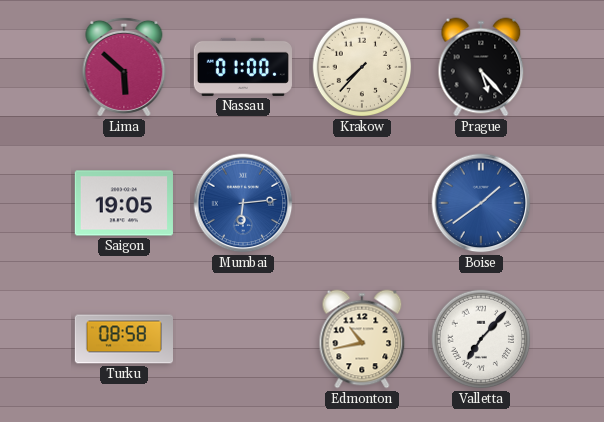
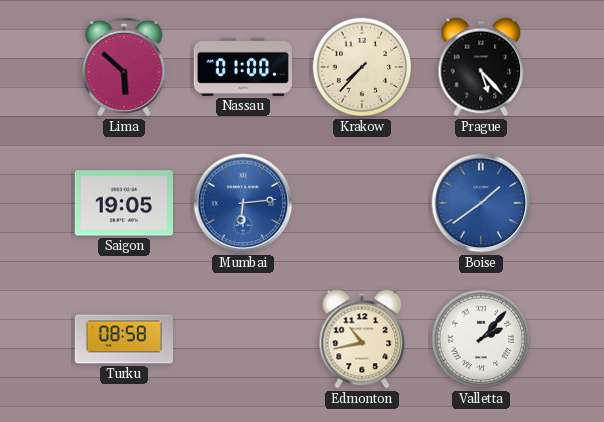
Valletta: 7:07 -> 2:07 (481, 339)
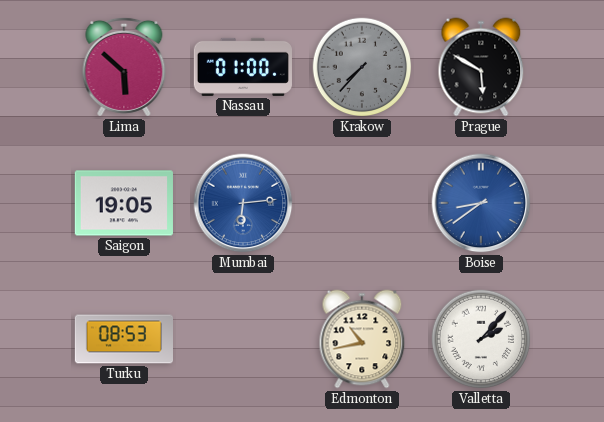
Krakow dial: cream -> grey (362, 67)
Prague: 5:23 -> 5:50 (481, 67)
Boise: 1:39 -> 8:39 (481, 203)
Turku: 08:58 -> 08:53 (123, 339)
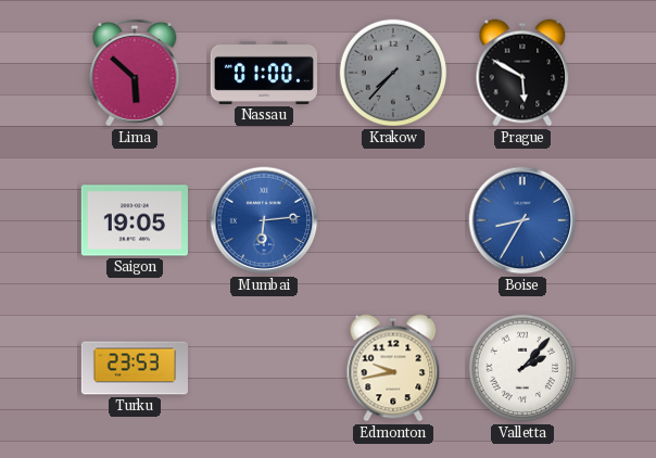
Boise: 8:39 -> 8:35 (522, 220)
Turku: 08:53 -> 23:53 (134, 368)
Edmonton: 10:43 -> 9:43 (393, 368)
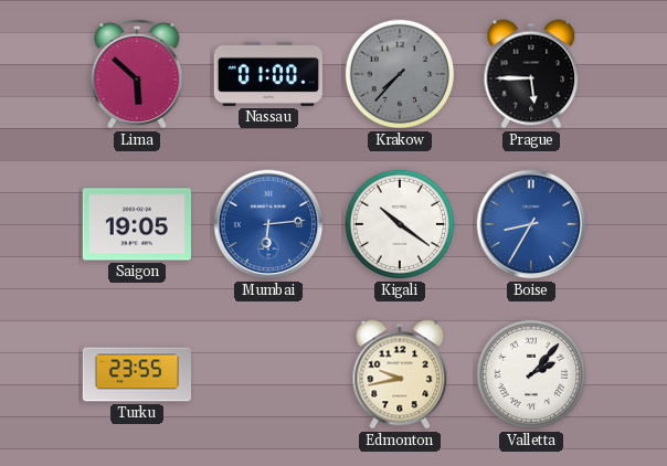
Prague: 5:50 -> 5:45 (531, 74)
Kigali: none -> 10:21 (400, 224)
Turku: 23:53 -> 23:55 (136, 374)
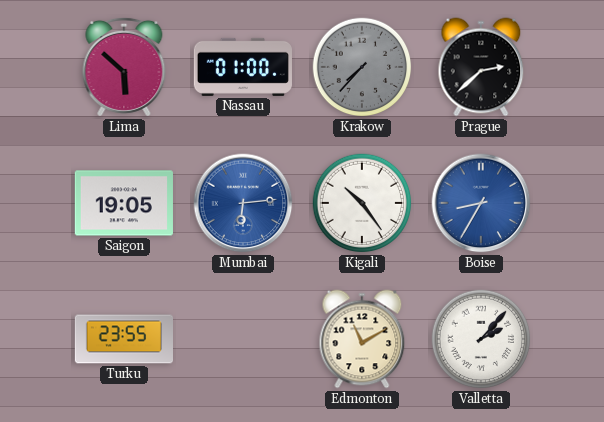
Prague: 5:45 -> 2:38 (481, 67)
Kigali: 10:21 -> 10:24 (362, 203)
Edmonton: 9:43 -> 11:10 (362, 339)
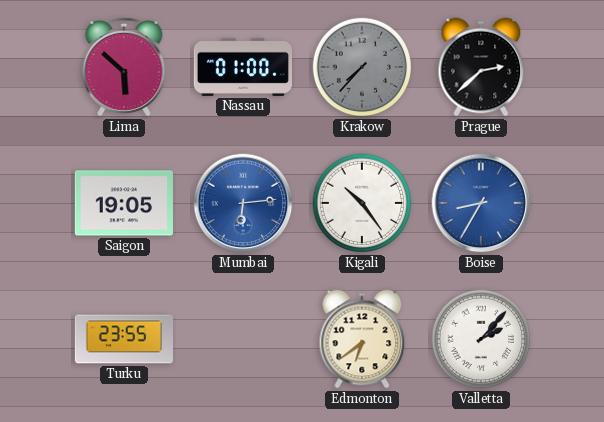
Edmonton: 11:10 -> 6:39 (362, 339)
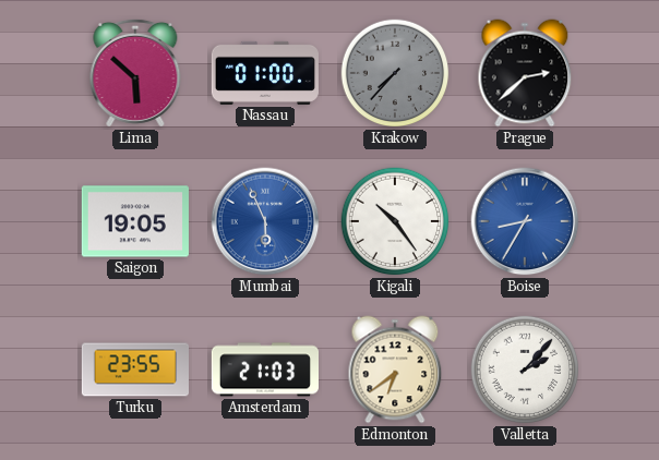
Mumbai: 6:14 -> 5:56 (265, 221)
Amsterdam: none -> 21:03 (264, 370)
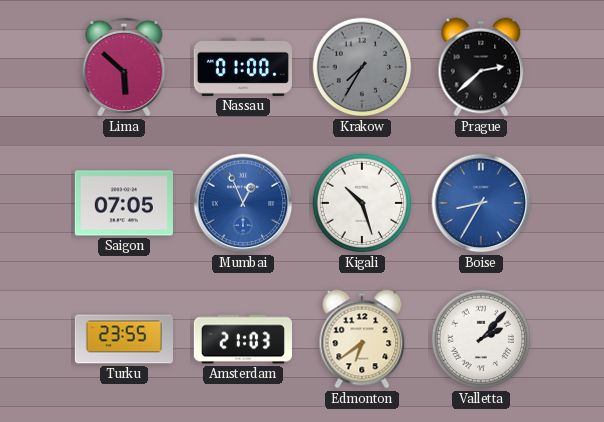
Krakow: 7:37 -> 7:35 (362, 67)
Saigon: 19:05 -> 07:05 (124, 203)
Mumbai: 5:56 -> 12:56 (243, 203)
Kigali: 10:24 -> 10:27 (362, 203)
